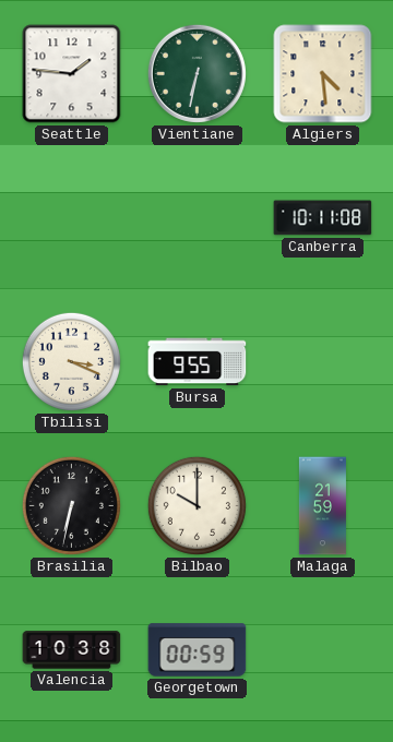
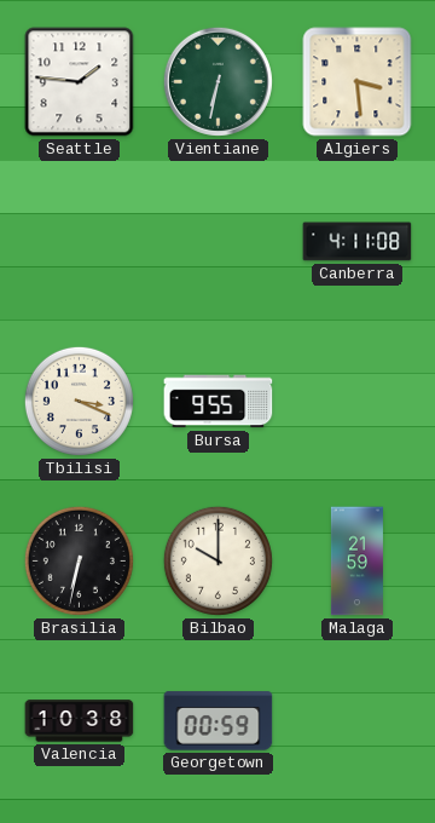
Algiers: 4:29 -> 3:29 (358, 82)
Canberra: 10:11 -> 4:11 (358, 242)
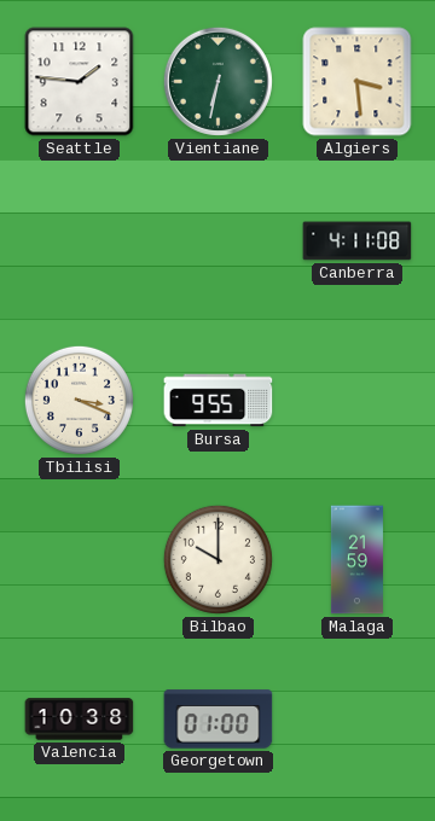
Brasilia: 6:32 -> none (79, 560)
Georgetown: 00:59 -> 01:00 (219, 720)
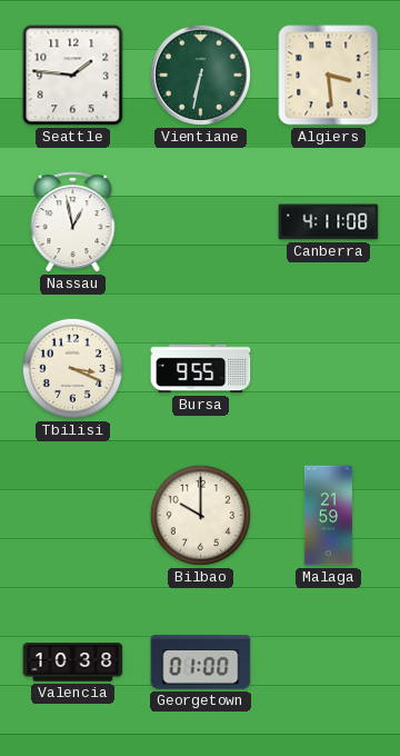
Nassau: none -> 12:58 (73, 222)
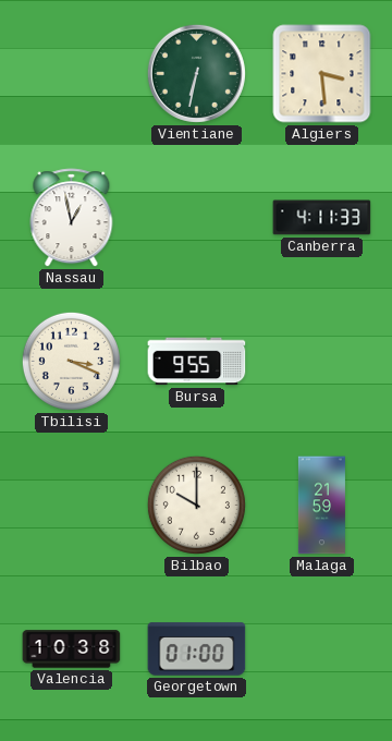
Seattle: 1:46 -> none (73, 76)
Canberra: 4:11:08 -> 4:11:33 (322, 218)
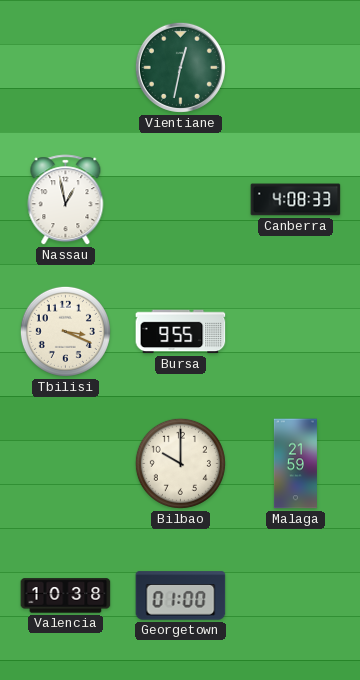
Vientiane: 6:32 -> 12:32 (180, 67)
Algiers: 3:29 -> none (322, 74)
Canberra: 4:11 -> 4:08 (296, 200)
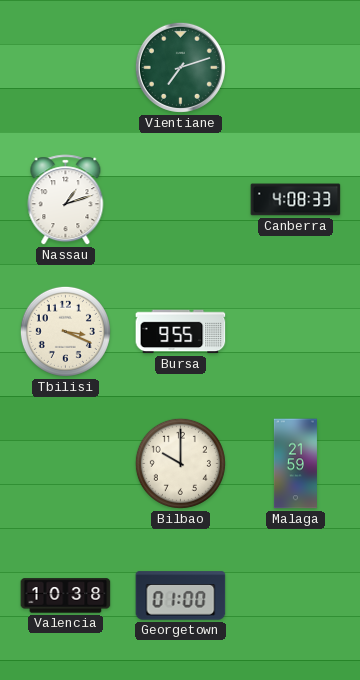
Vientiane: 12:32 -> 7:12 (180, 67)
Nassau: 12:58 -> 1:12 (66, 200)
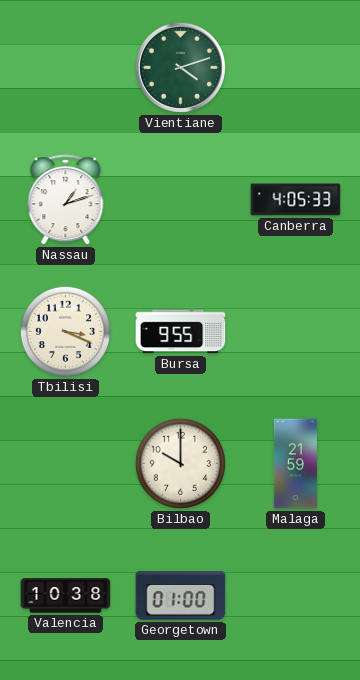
Vientiane: 7:12 -> 4:12 (180, 67)
Canberra: 4:08 -> 4:05 (296, 200)
